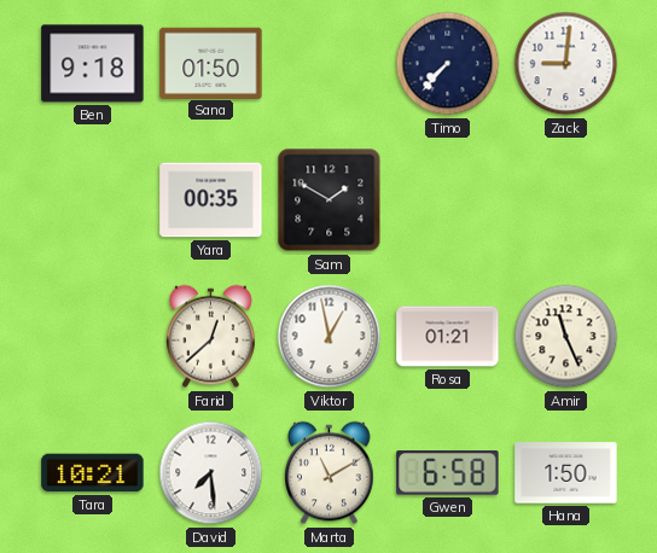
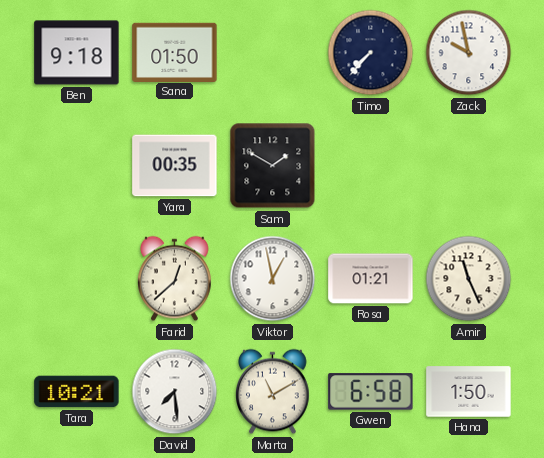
Zack: 9:01 -> 9:58 (469, 53)
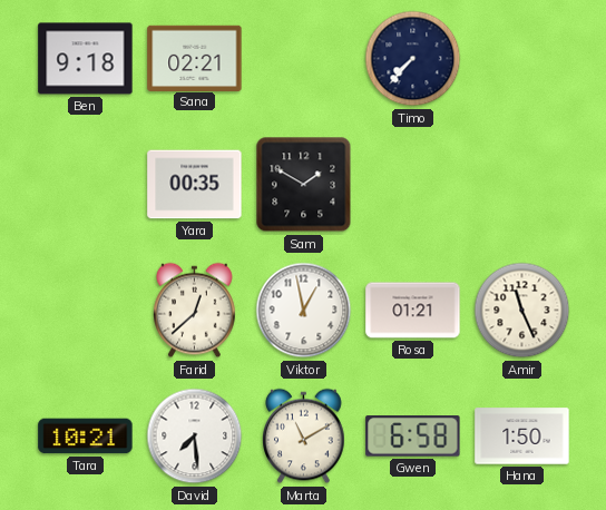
Sana: 01:50 -> 02:21 (195, 58)
Zack: 9:58 -> none (469, 53)
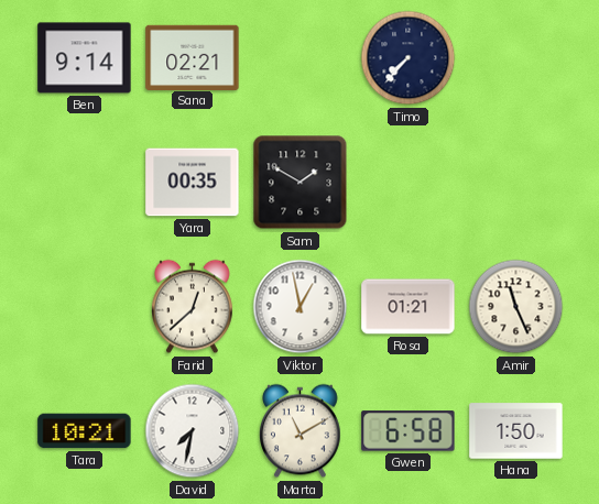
Ben: 9:18 -> 9:14 (85, 58)
David: 7:29 -> 7:32 (193, 431)
